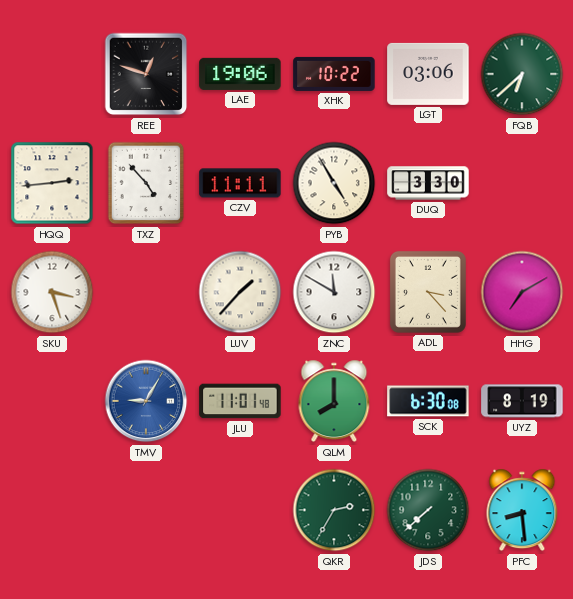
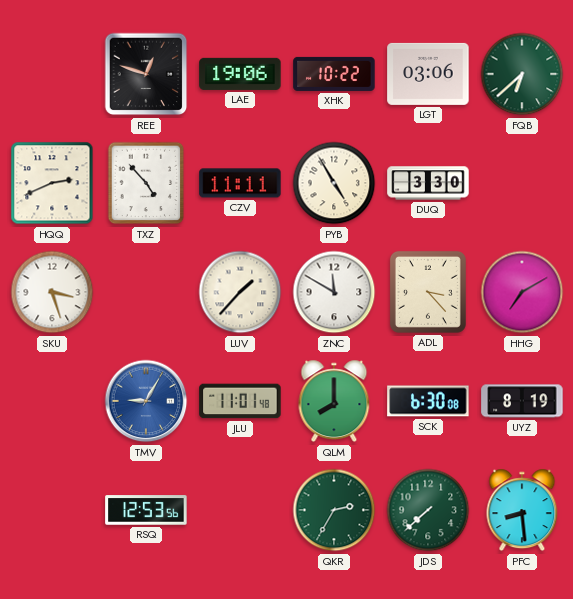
HQQ: 2:44 -> 2:41 (52, 183)
RSQ: none -> 12:53 (146, 510)
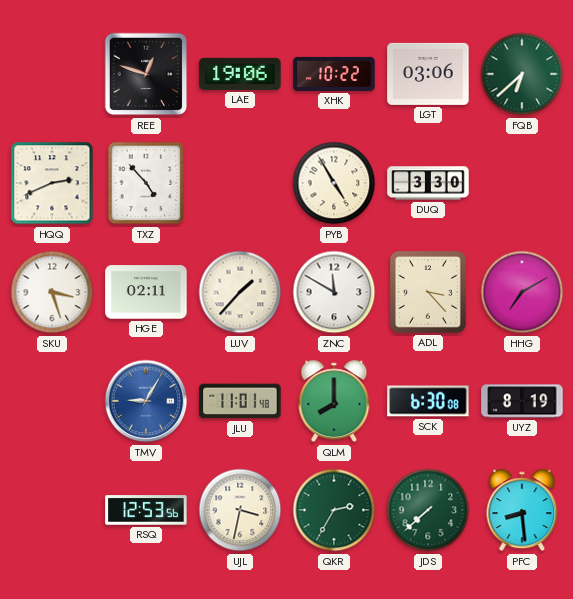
CZV: 11:11 -> none (240, 183)
HGE: none -> 02:11 (146, 292)
UJL: none -> 3:32 (240, 510)
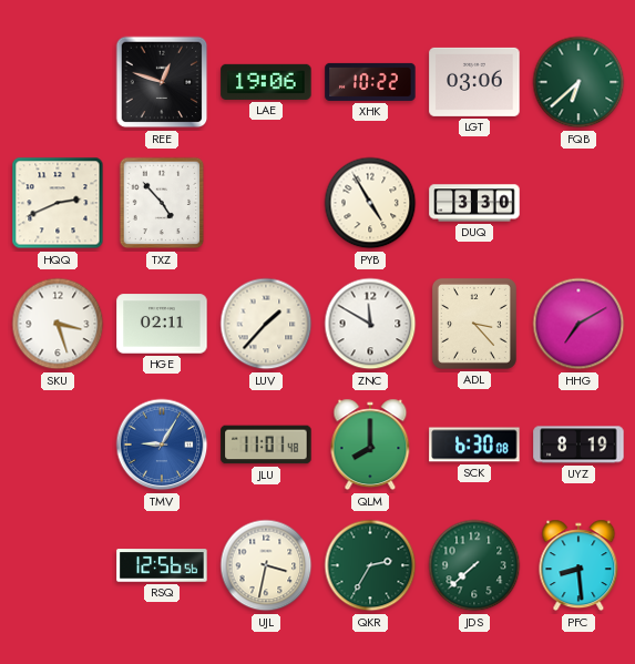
RSQ: 12:53 -> 12:56 (162, 565)
